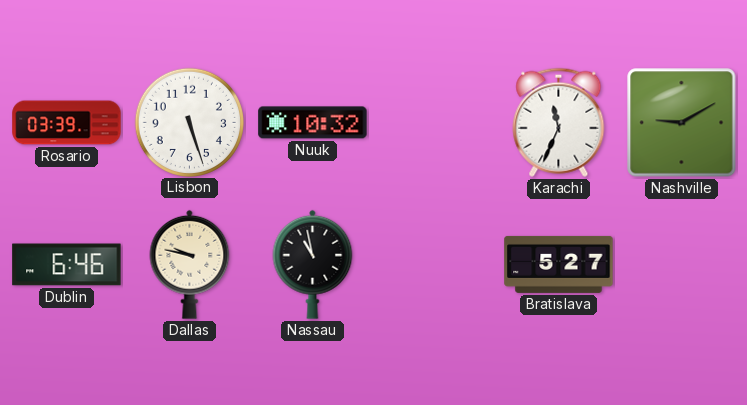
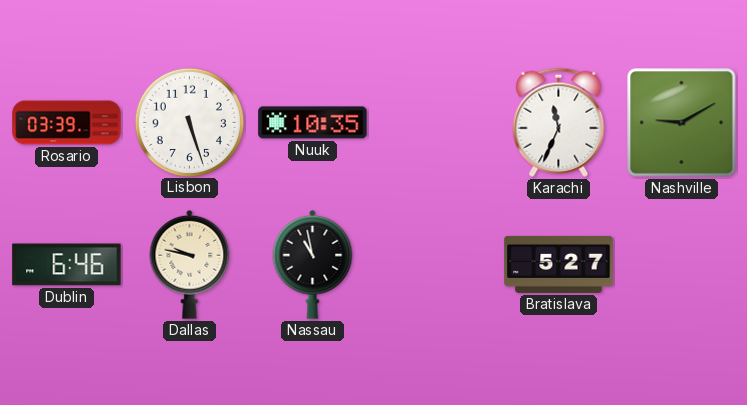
Nuuk: 10:32 -> 10:35 (313, 123)
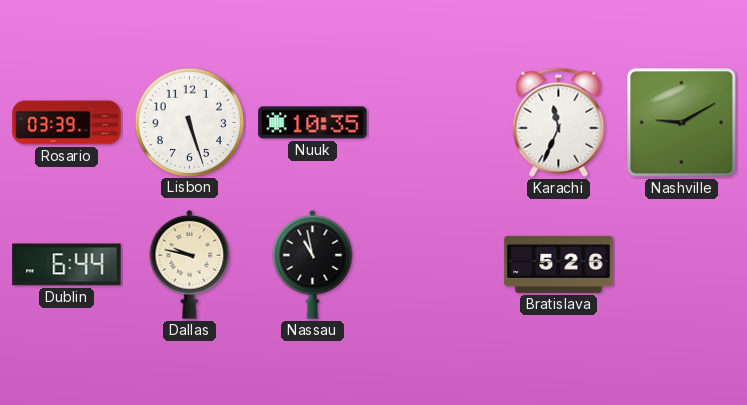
Dublin: 6:46 -> 6:44 (67, 265)
Bratislava: 5:27 -> 5:26 (559, 264)
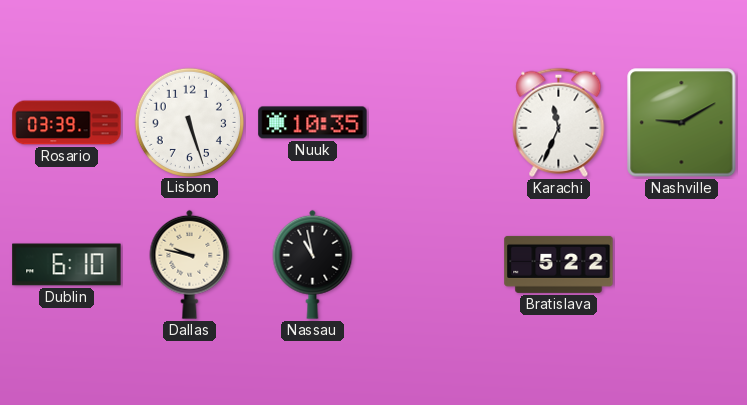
Dublin: 6:44 -> 6:10 (67, 265)
Bratislava: 5:26 -> 5:22 (559, 264)
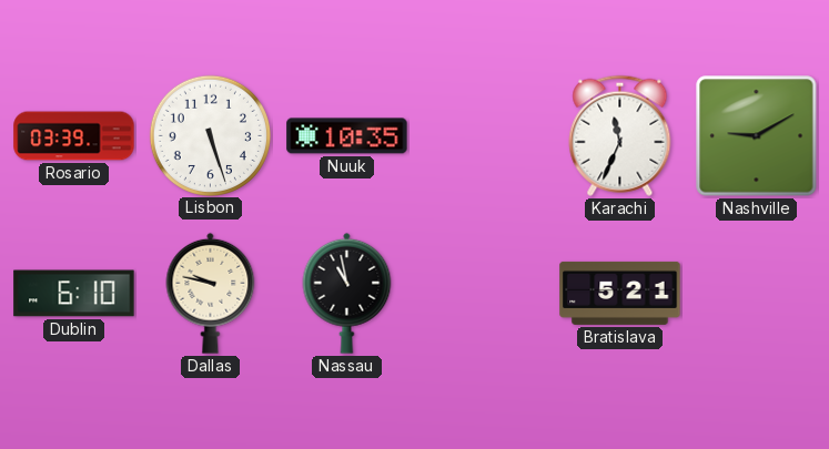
Bratislava: 5:22 -> 5:21 (620, 293)
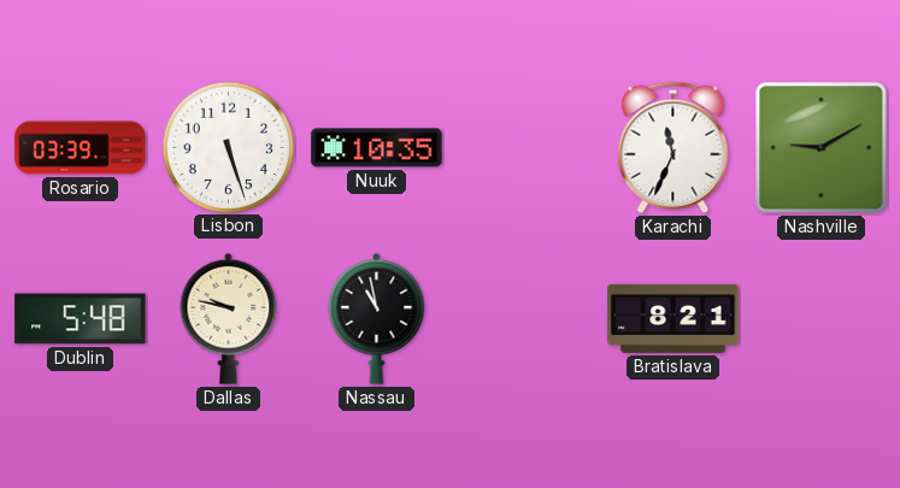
Dublin: 6:10 -> 5:48 (81, 319)
Bratislava: 5:21 -> 8:21 (673, 318)
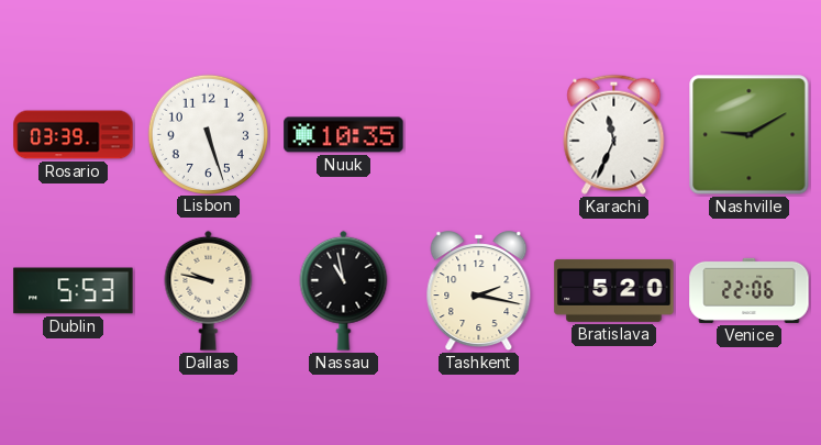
Dublin: 5:48 -> 5:53 (74, 291)
Tashkent: none -> 2:17 (479, 291)
Bratislava: 8:21 -> 5:20 (614, 290)
Venice: none -> 22:06 (750, 290)
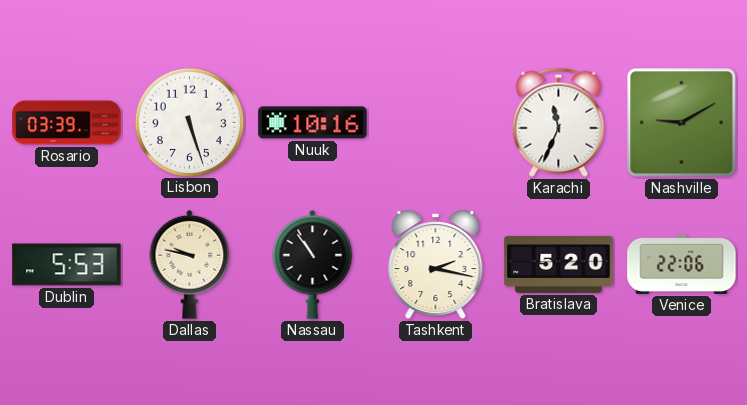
Nuuk: 10:35 -> 10:16 (313, 123)
Nassau: 10:58 -> 10:54 (313, 264)
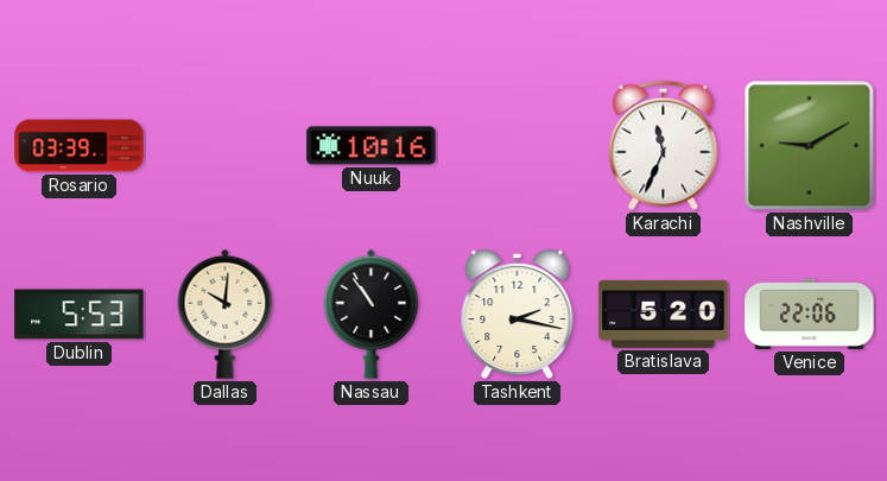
Lisbon: 5:27 -> none (189, 122)
Dallas: 9:47 -> 10:01 (226, 314)
